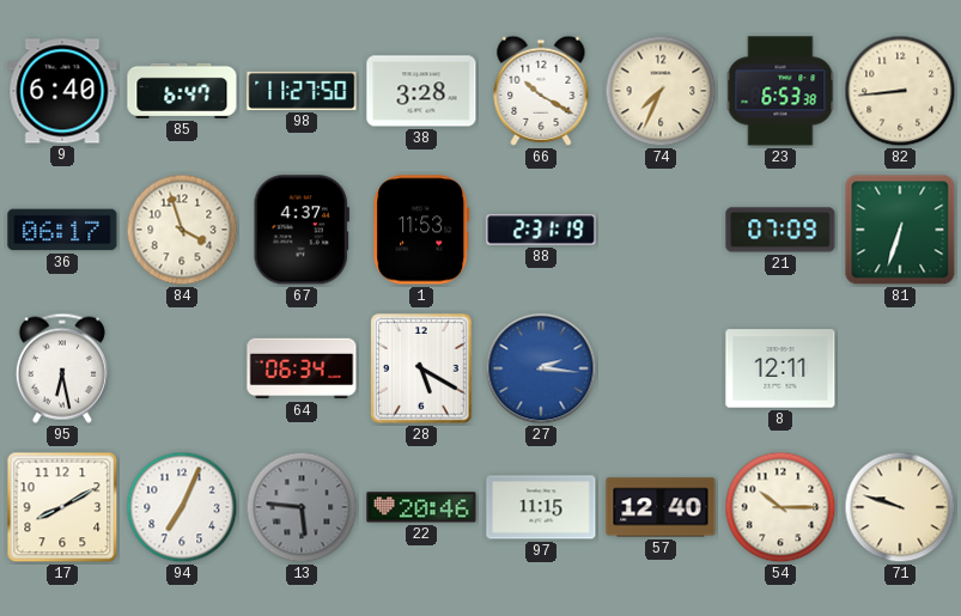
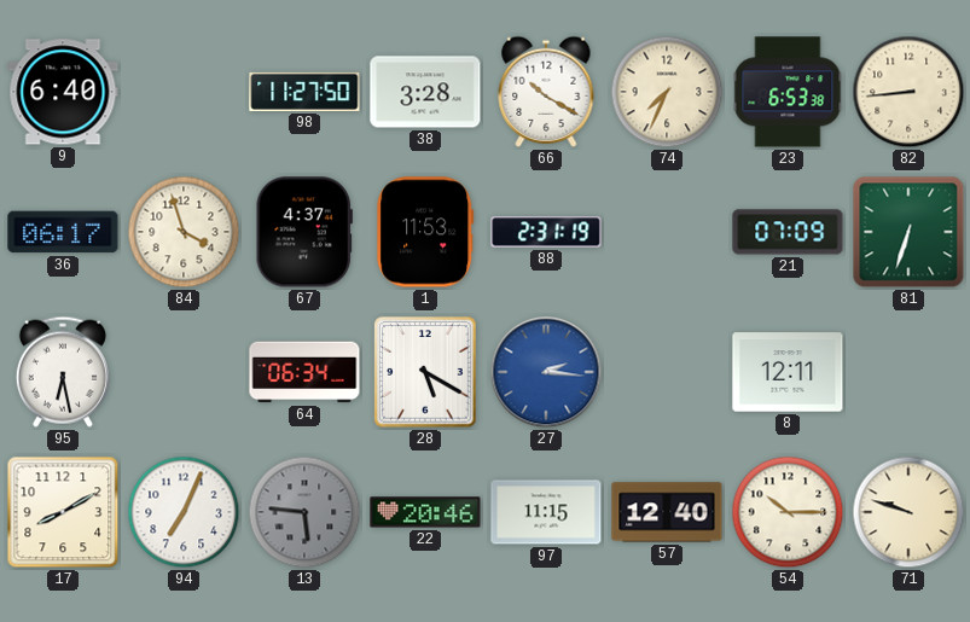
85: 6:47 -> none (182, 91)
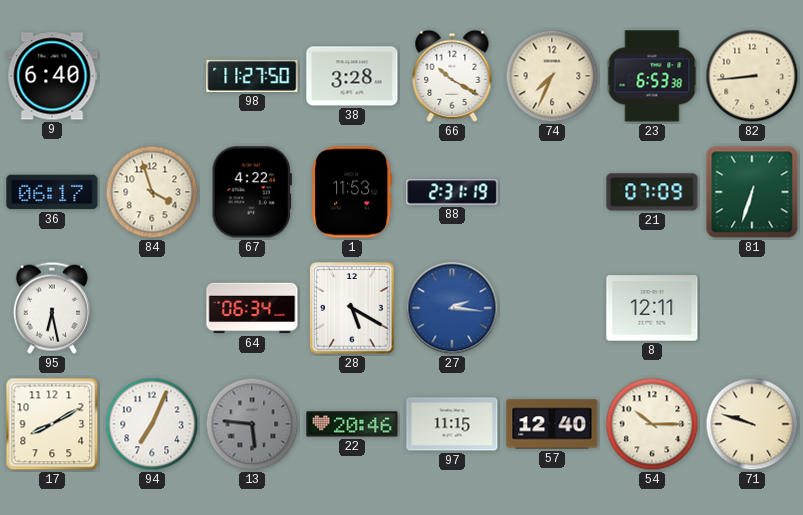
67: 4:37 -> 4:22 (252, 192)
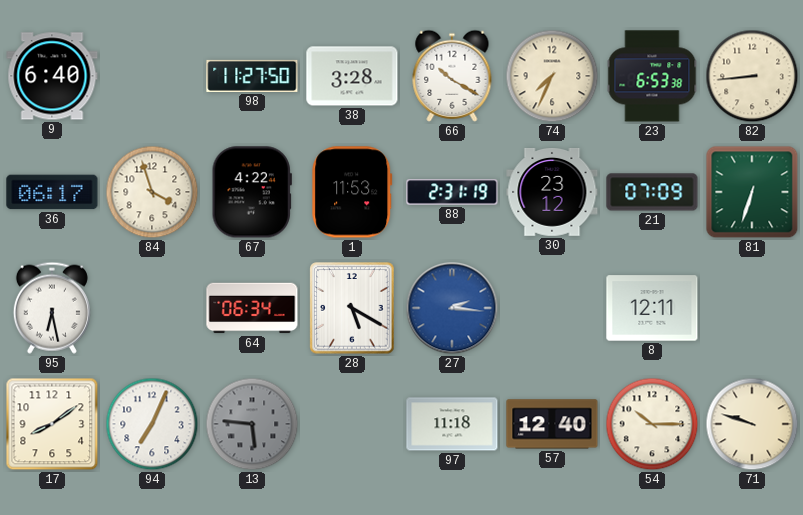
30: none -> 23:12 (552, 193)
17: 8:10 -> 8:09 (52, 424)
22: 20:46 -> none (352, 424)
97: 11:15 -> 11:18 (452, 424)
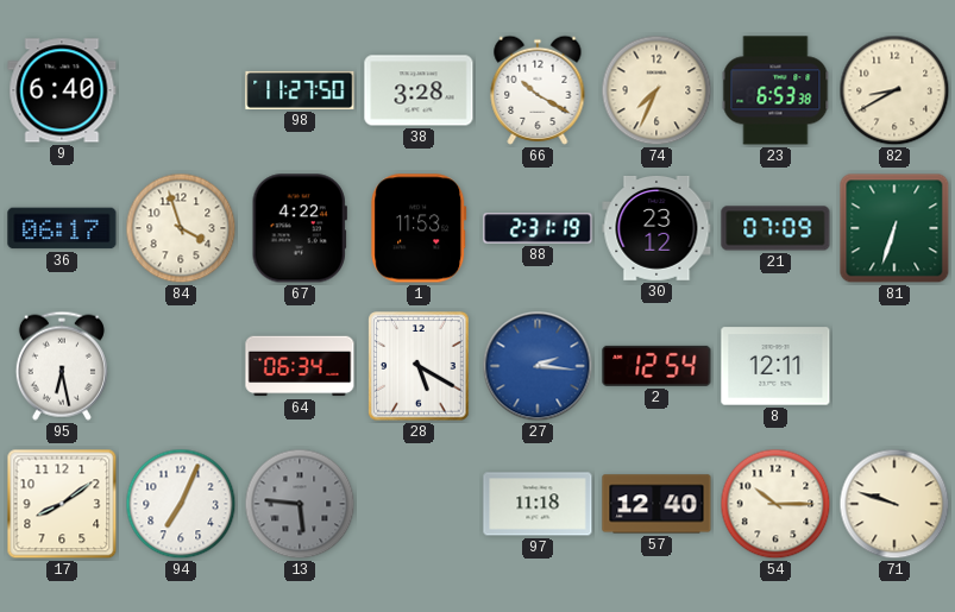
82: 8:44 -> 8:40 (894, 90)
2: none -> 12:54 (656, 366)
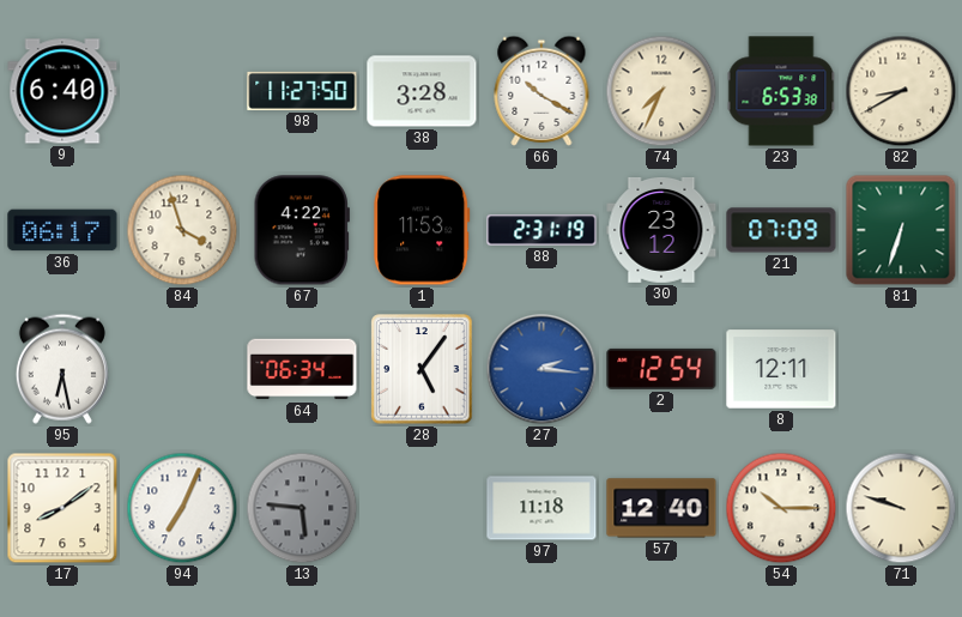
28: 5:20 -> 5:06 (422, 369)
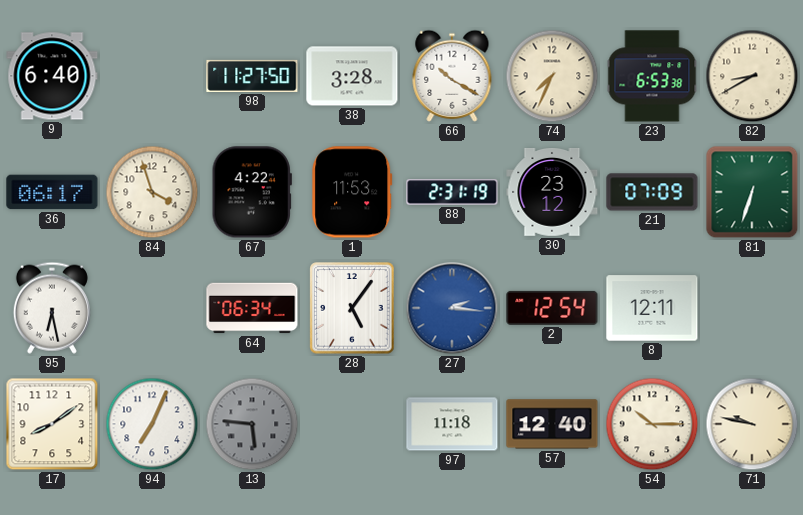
71: 9:48 -> 9:47 (752, 424)
